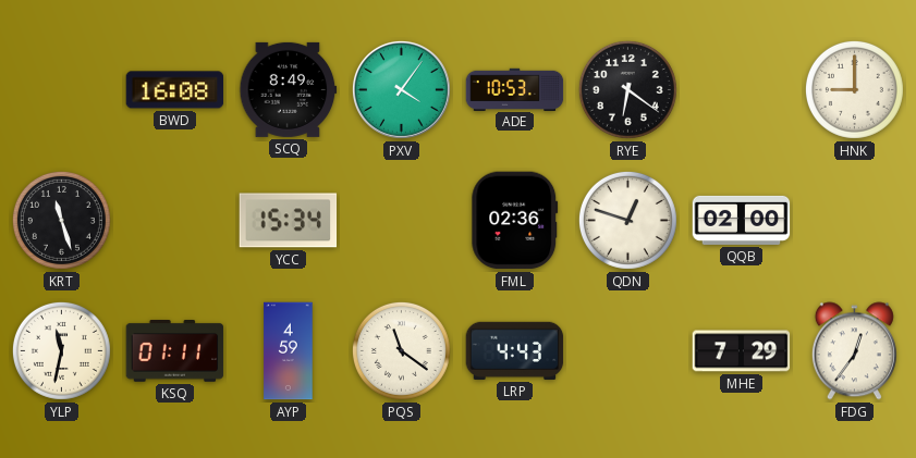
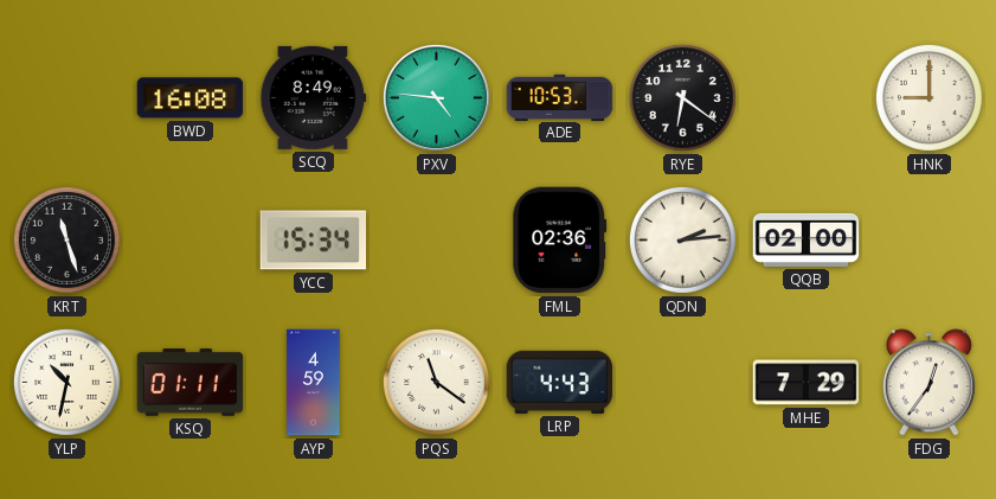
PXV: 4:06 -> 4:46 (436, 97)
QDN: 12:48 -> 2:14 (682, 239)
YLP: 11:32 -> 10:32 (66, 382)
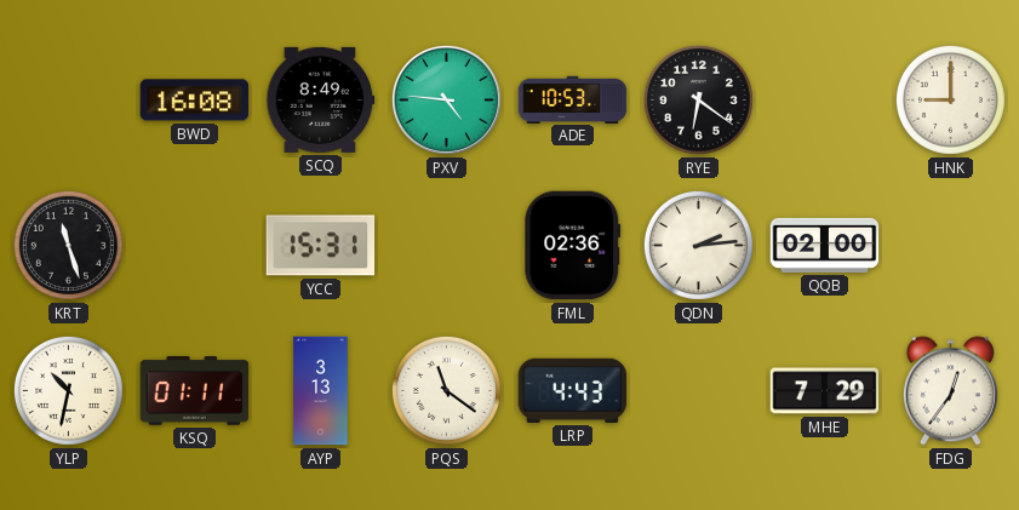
YCC: 15:34 -> 15:31 (321, 246)
AYP: 4:59 -> 3:13 (321, 391)
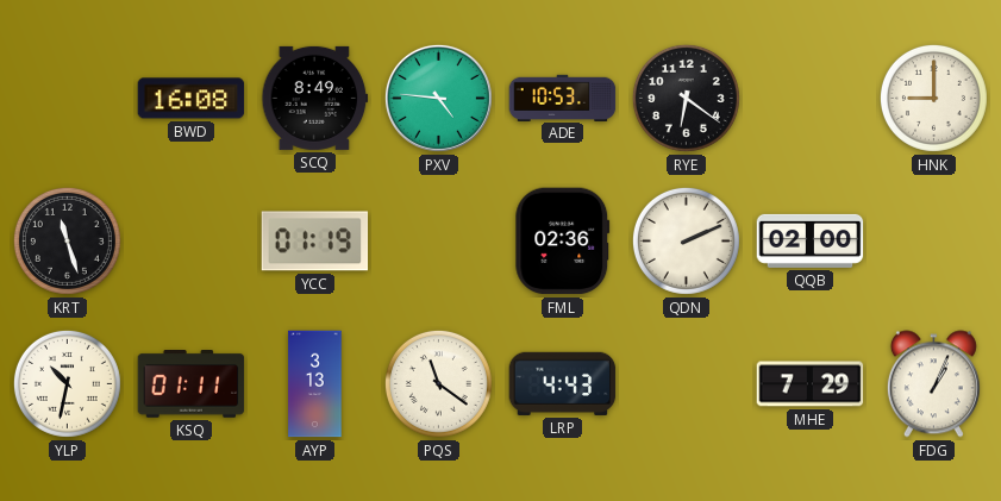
YCC: 15:31 -> 01:19 (315, 242)
QDN: 2:14 -> 2:11 (686, 240)
FDG: 12:36 -> 1:04 (933, 384)
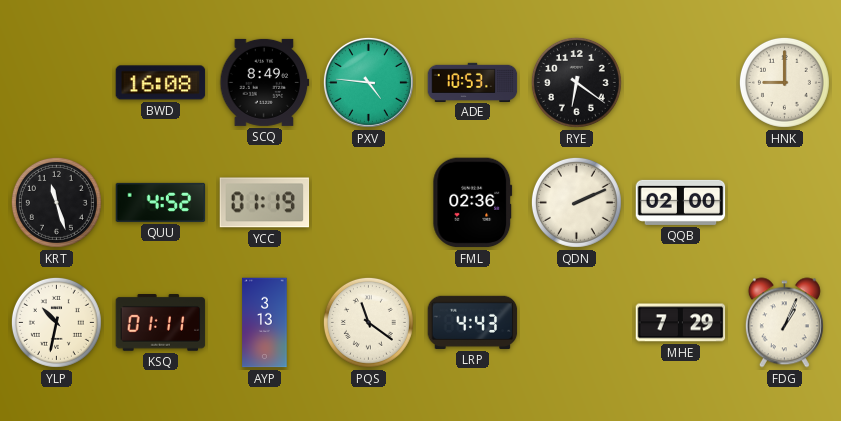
QUU: none -> 4:52 (161, 202)
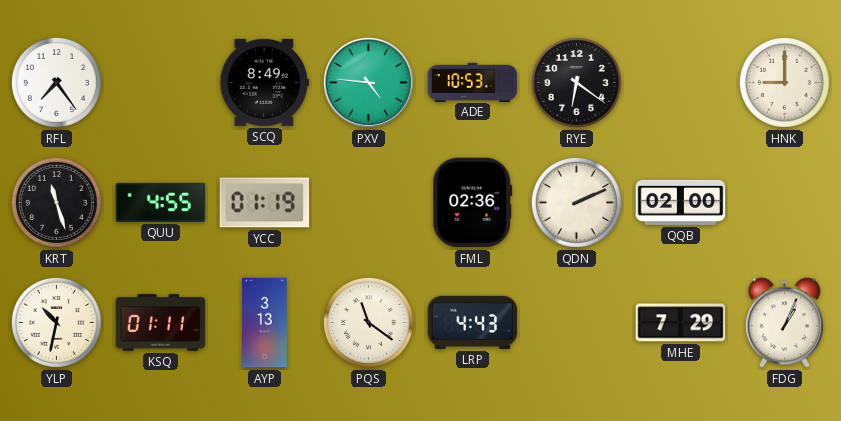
RFL: none -> 7:24 (56, 82)
BWD: 16:08 -> none (161, 83)
QUU: 4:52 -> 4:55 (161, 202)
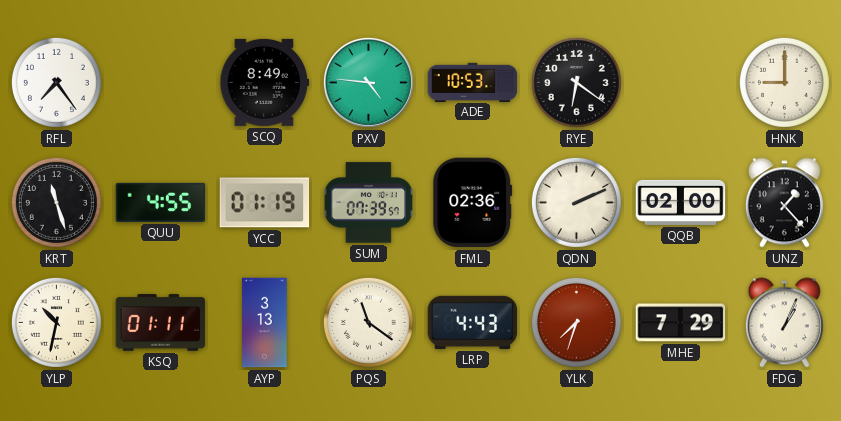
SUM: none -> 07:39 (368, 203)
UNZ: none -> 1:23 (784, 203)
YLK: none -> 7:33 (576, 322)
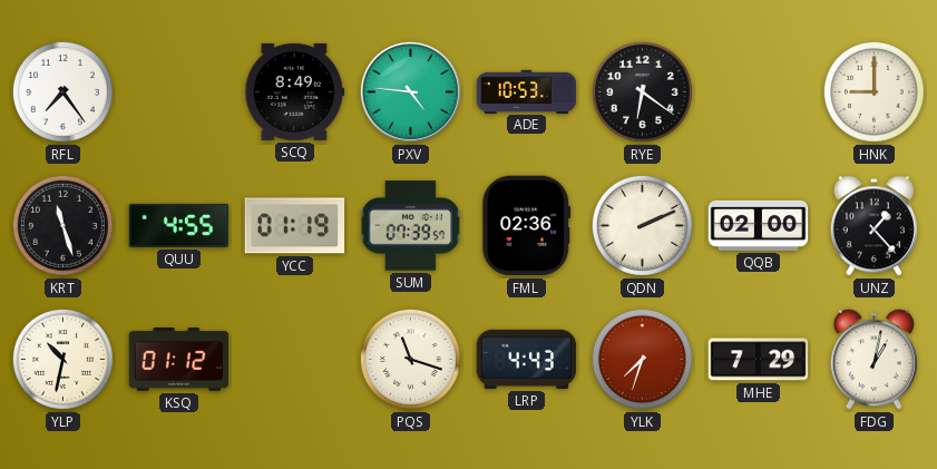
KSQ: 01:11 -> 01:12 (179, 360)
AYP: 3:13 -> none (265, 323)
PQS: 11:21 -> 11:18 (410, 359)
FDG: 1:04 -> 1:02 (873, 360)
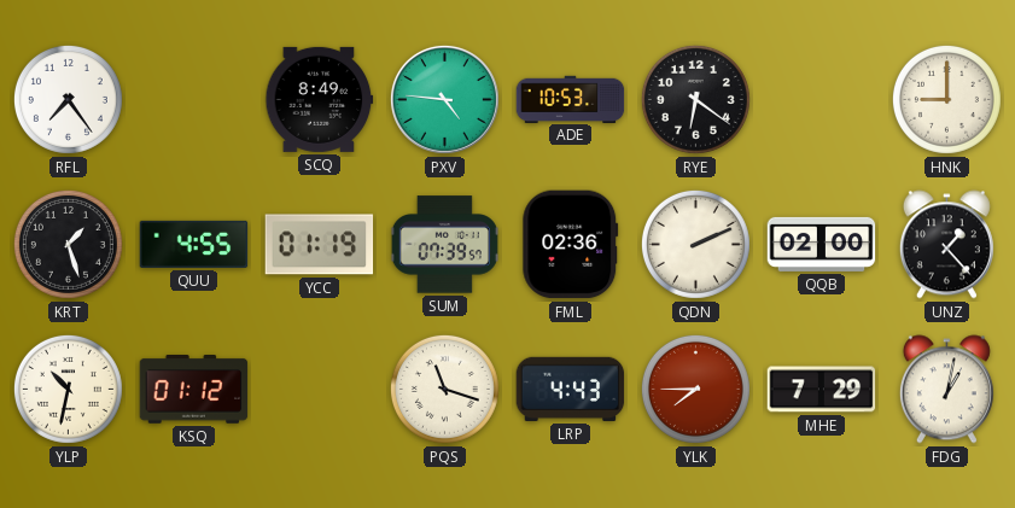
KRT: 11:27 -> 1:27 (68, 244)
YLK: 7:33 -> 7:45 (695, 389)
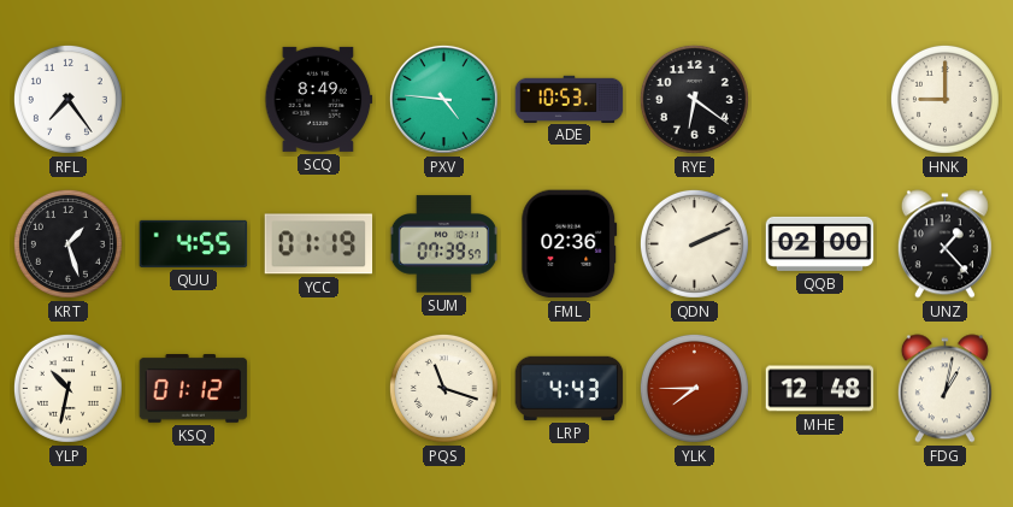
MHE: 7:29 -> 12:48 (820, 389)
